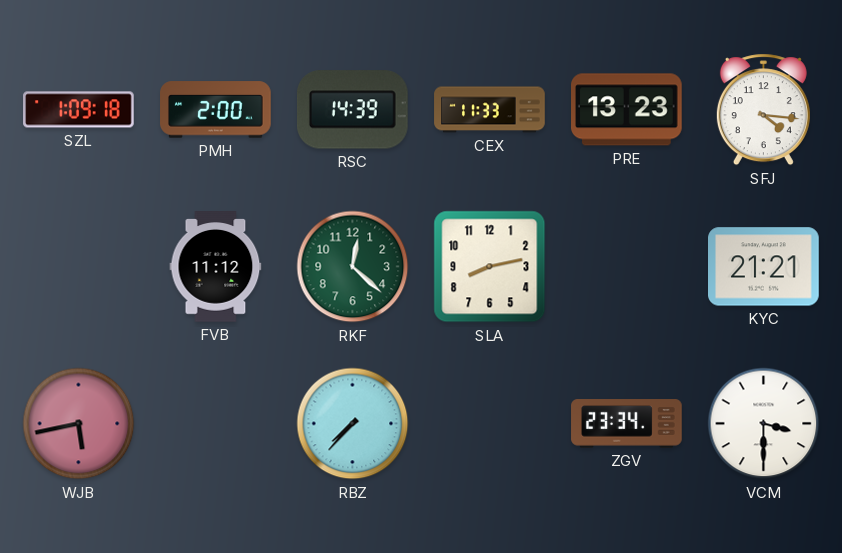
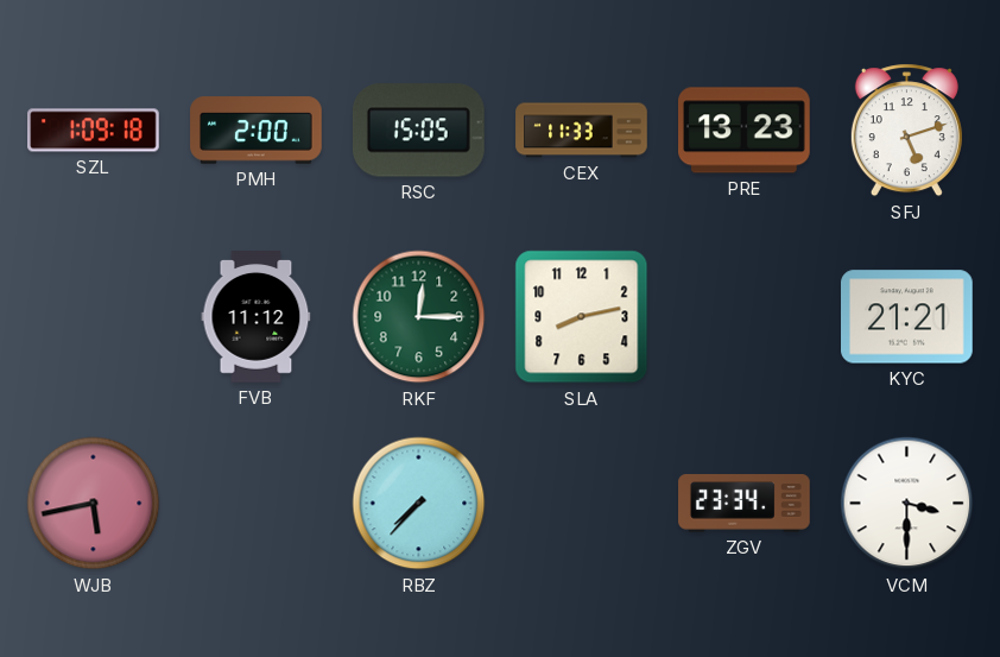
RSC: 14:39 -> 15:05 (418, 131)
SFJ: 4:16 -> 5:12 (906, 131)
RKF: 12:22 -> 12:15 (419, 317)
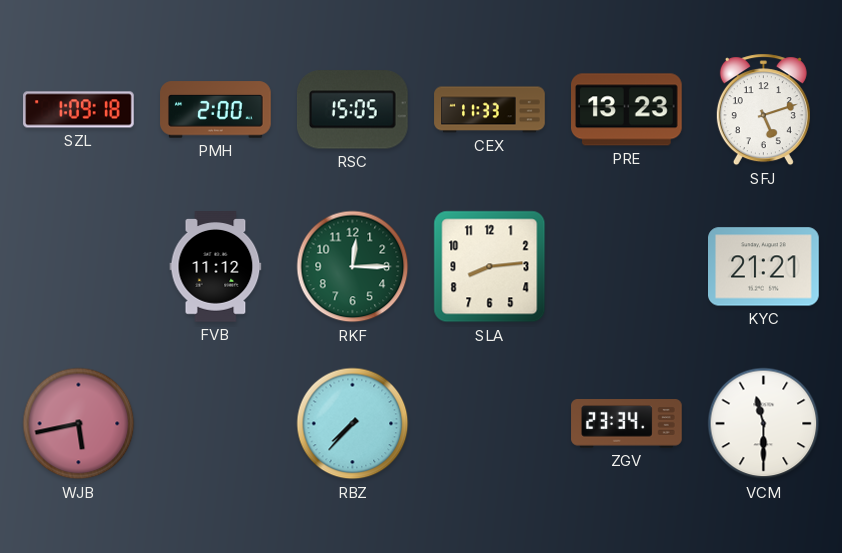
SLA: 8:13 -> 8:14 (490, 267)
VCM: 3:30 -> 11:30 (764, 424)
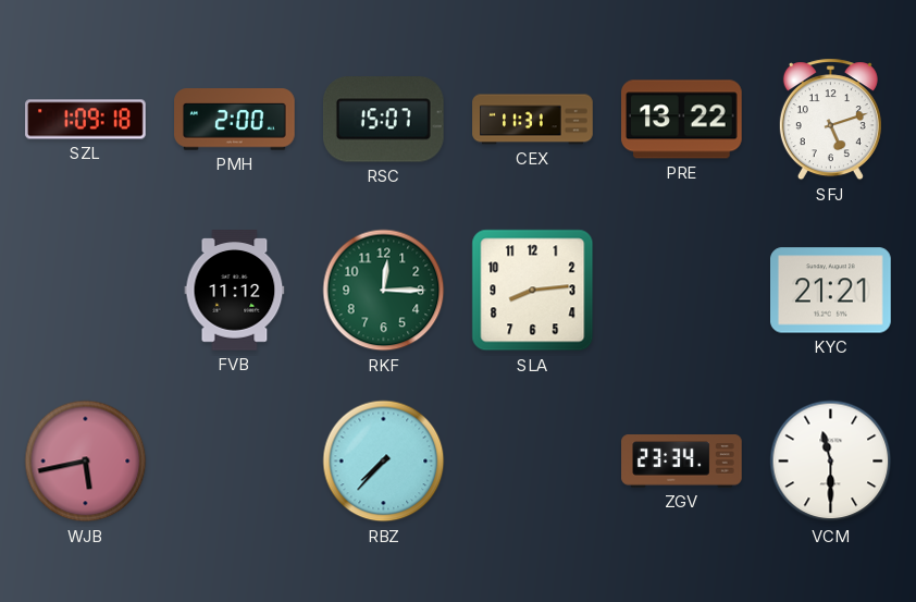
RSC: 15:05 -> 15:07 (383, 120)
CEX: 11:33 -> 11:31 (533, 120)
PRE: 13:23 -> 13:22 (682, 120)
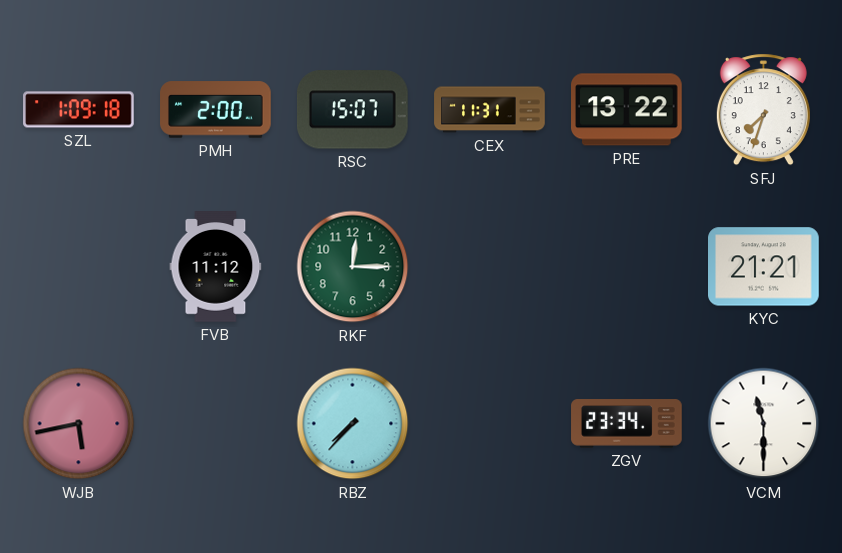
SFJ: 5:12 -> 7:33 (763, 110)
SLA: 8:14 -> none (533, 291)
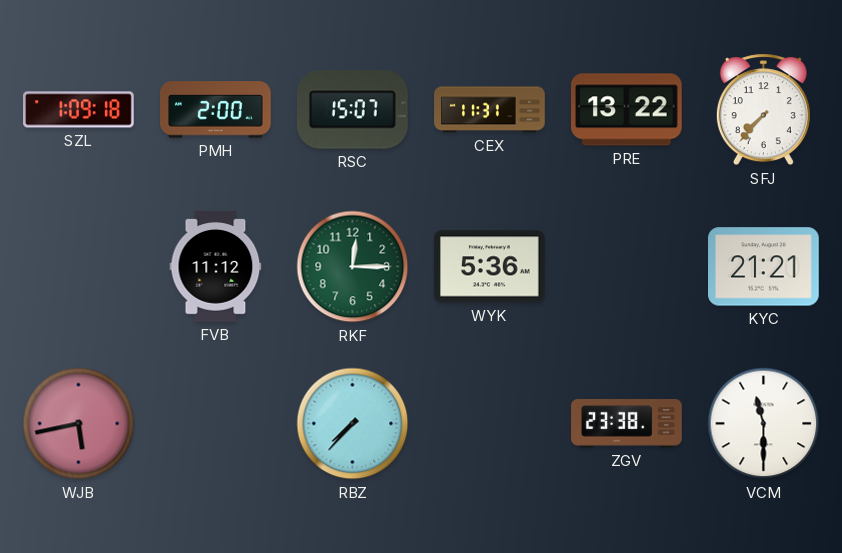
SFJ: 7:33 -> 7:37 (763, 110)
WYK: none -> 5:36 (490, 267)
ZGV: 23:34 -> 23:38 (627, 424)
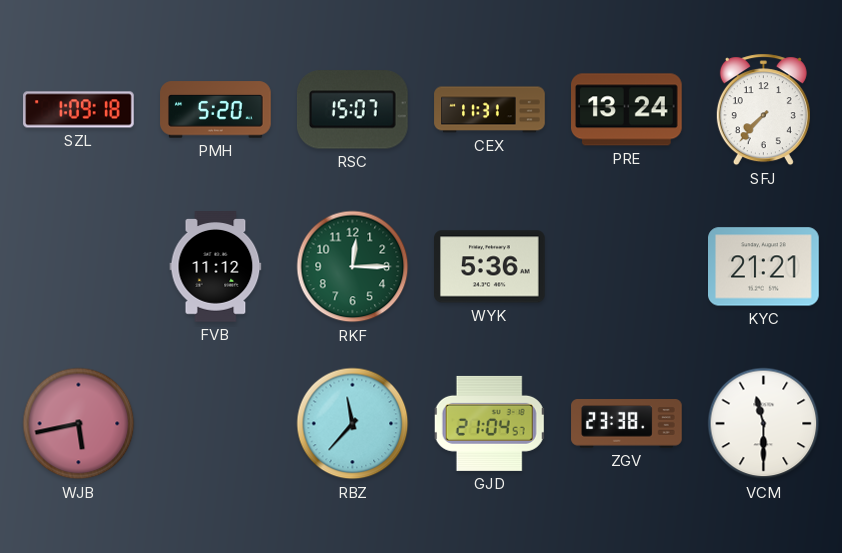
PMH: 2:00 -> 5:20 (216, 110)
PRE: 13:22 -> 13:24 (627, 110)
RBZ: 7:37 -> 11:37 (353, 424)
GJD: none -> 21:04 (489, 423)
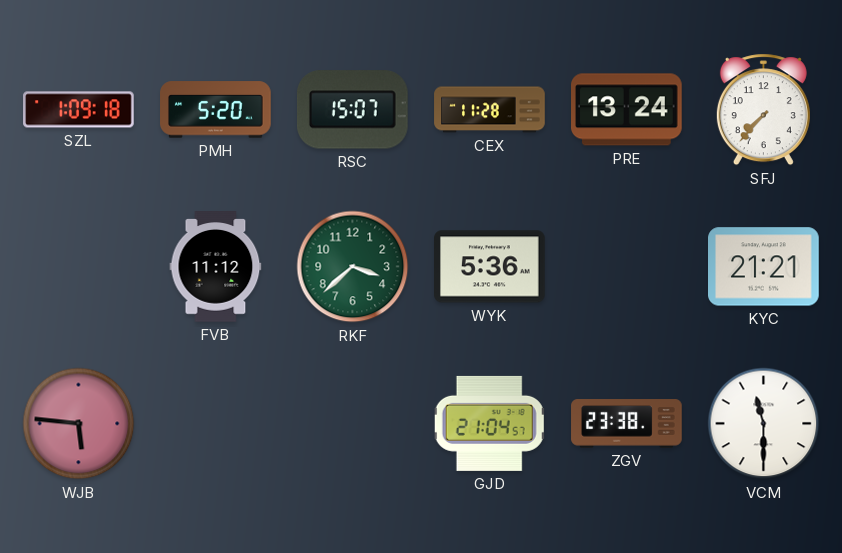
CEX: 11:31 -> 11:28 (490, 110)
RKF: 12:15 -> 3:38 (353, 267)
WJB: 5:43 -> 5:46 (79, 424)
RBZ: 11:37 -> none (353, 424)
